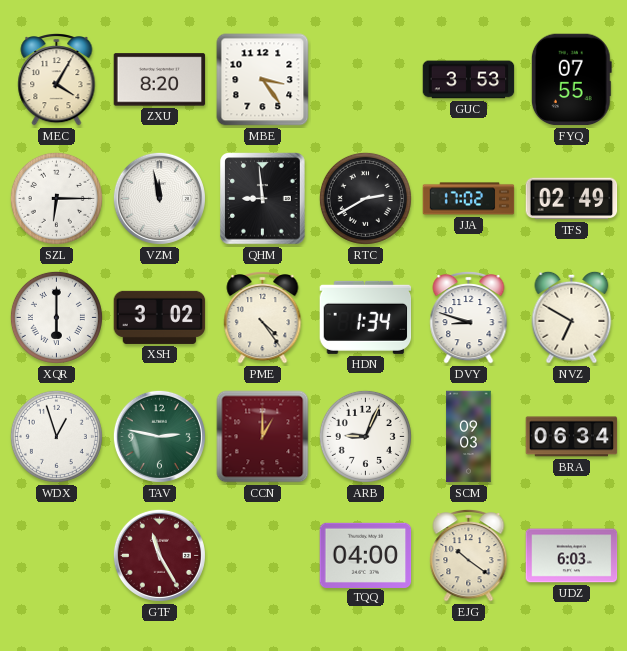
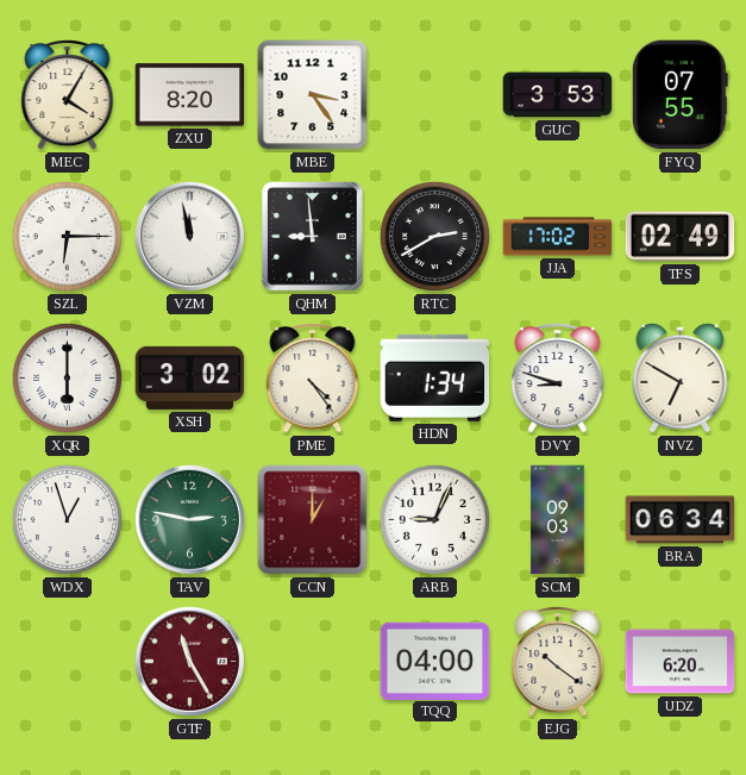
UDZ: 6:03 -> 6:20 (681, 662)
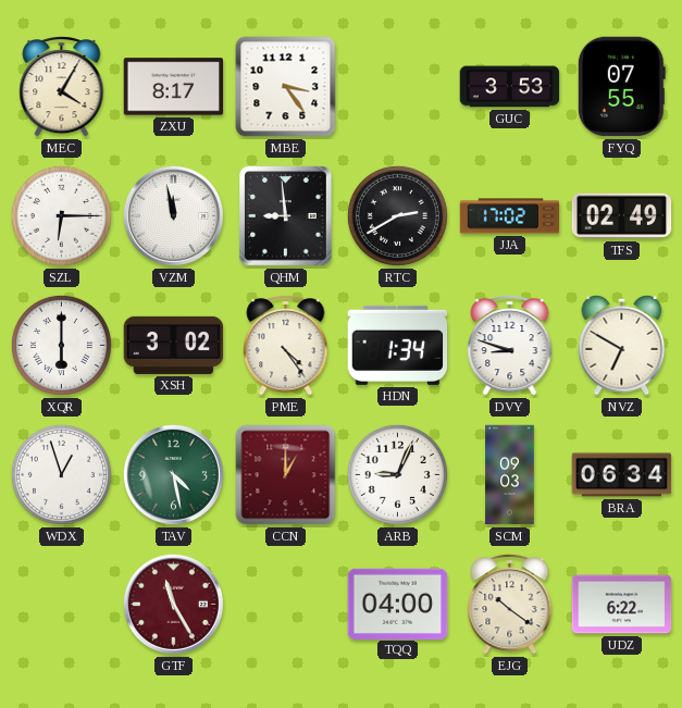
ZXU: 8:20 -> 8:17 (174, 87)
TAV: 2:47 -> 4:28 (173, 474)
UDZ: 6:20 -> 6:22 (622, 605)
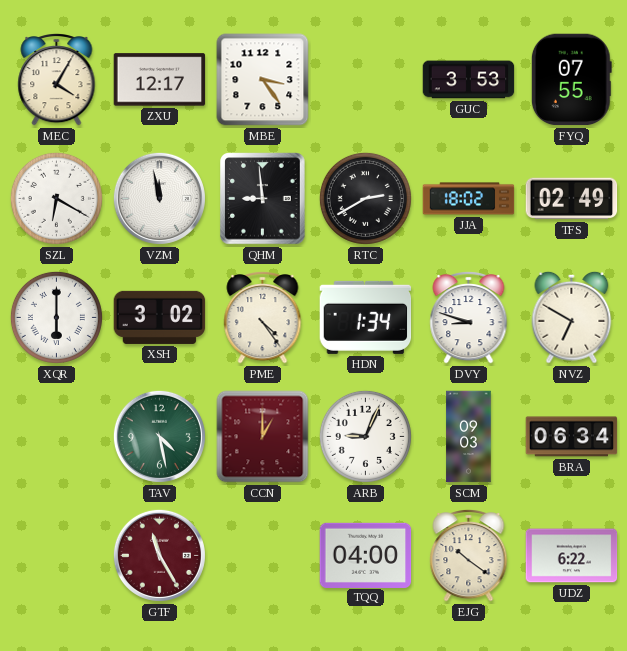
ZXU: 8:17 -> 12:17 (160, 80)
SZL: 6:15 -> 6:20 (56, 198)
JJA: 17:02 -> 18:02 (469, 199)
WDX: 12:57 -> none (61, 474)
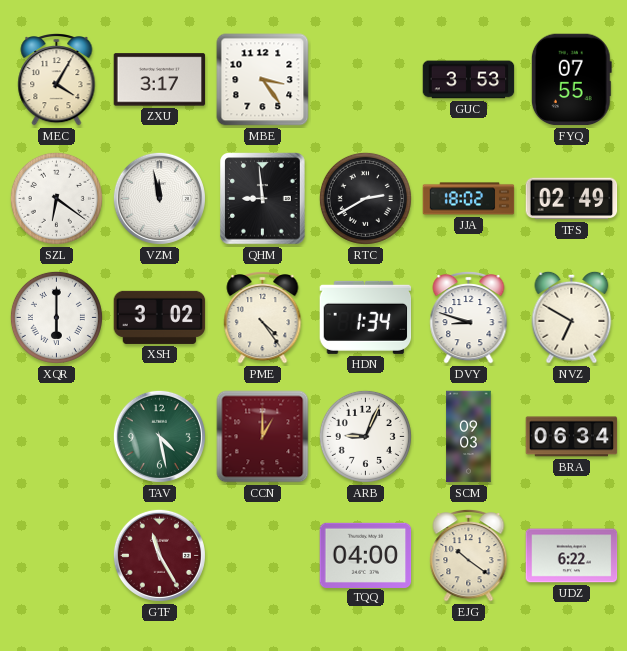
ZXU: 12:17 -> 3:17 (160, 80)
SZL: 6:20 -> 6:21 (56, 198)
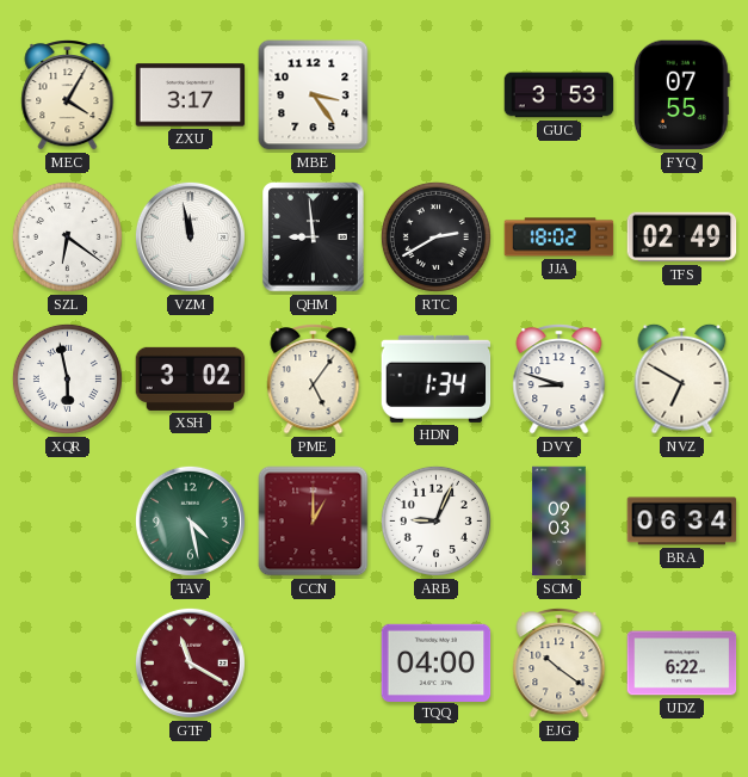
XQR: 6:00 -> 5:58 (67, 378)
PME: 4:24 -> 5:06 (314, 378)
GTF: 11:25 -> 11:20 (190, 662)
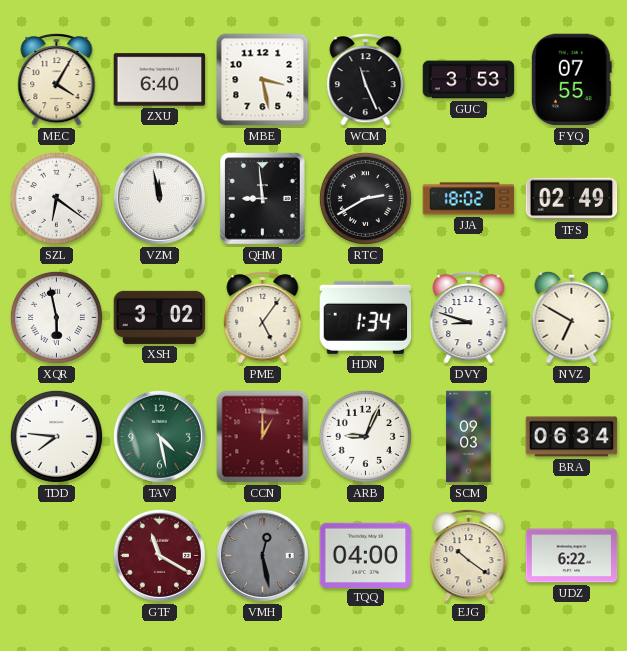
ZXU: 3:17 -> 6:40 (160, 80)
MBE: 3:24 -> 3:28 (263, 80)
WCM: none -> 11:26 (366, 79)
TDD: none -> 7:46 (56, 436)
VMH: none -> 12:28 (262, 555)
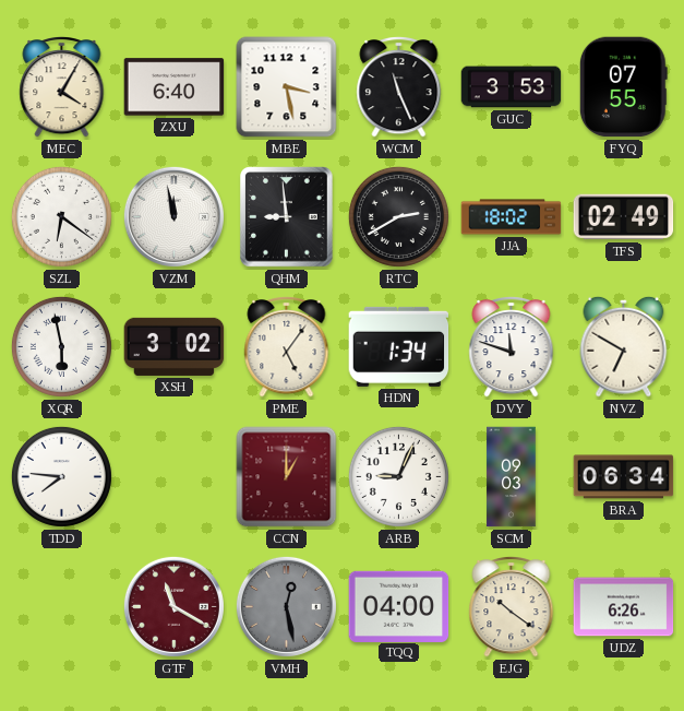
DVY: 8:48 -> 11:48 (512, 346)
TAV: 4:28 -> none (159, 436)
UDZ: 6:22 -> 6:26 (624, 607)
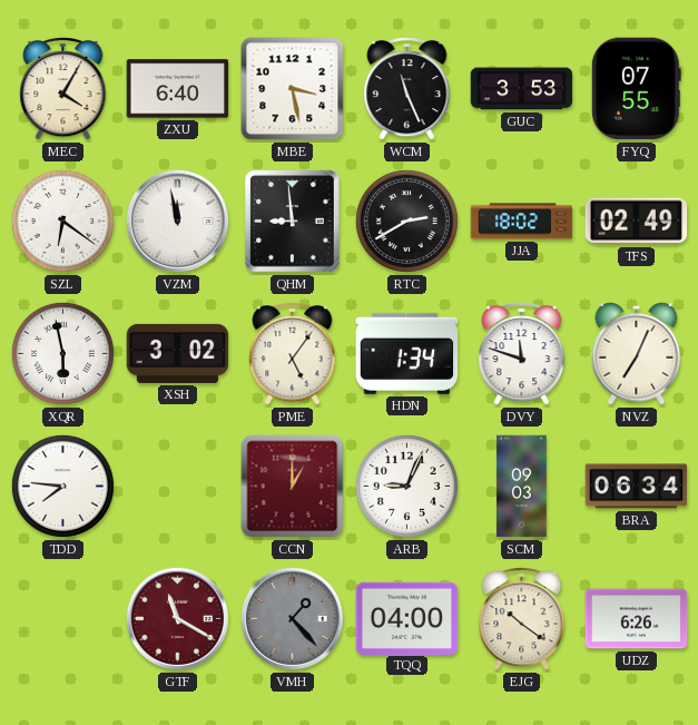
NVZ: 6:50 -> 7:04 (637, 353)
VMH: 12:28 -> 1:23 (292, 618)
